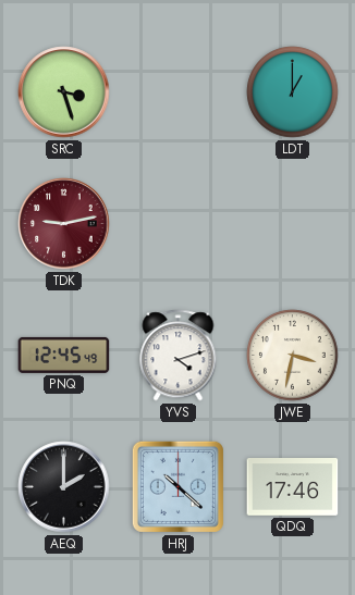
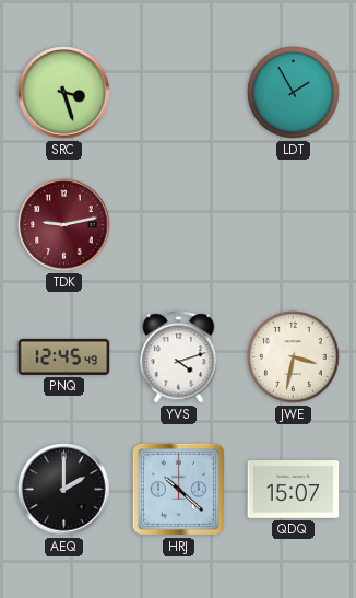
LDT: 1:00 -> 1:55 (294, 93)
QDQ: 17:46 -> 15:07 (294, 490)
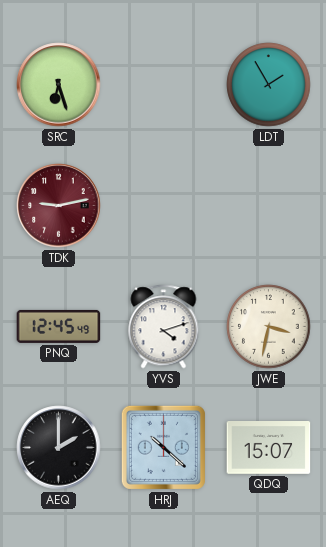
SRC: 3:27 -> 6:27 (59, 85)
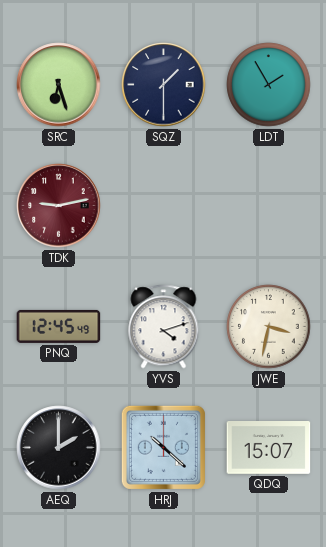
SQZ: none -> 1:30 (164, 85)
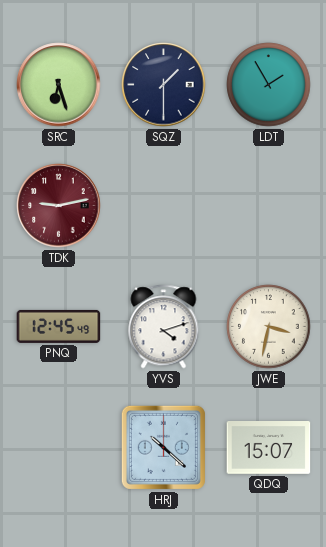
AEQ: 2:00 -> none (59, 448)
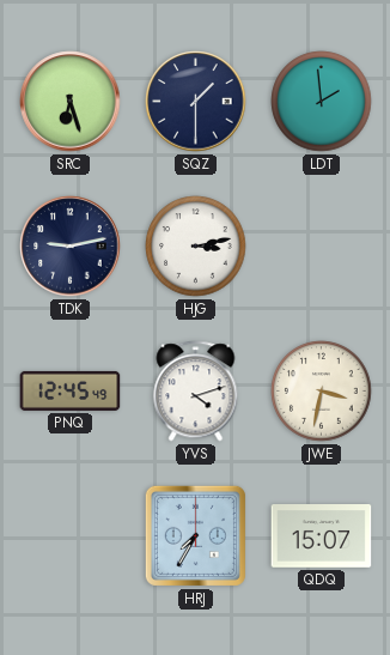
LDT: 1:55 -> 1:59 (322, 102)
TDK dial: burgundy -> navy (71, 247)
HJG: none -> 3:13 (196, 247)
HRJ: 10:22 -> 7:35 (195, 535)
